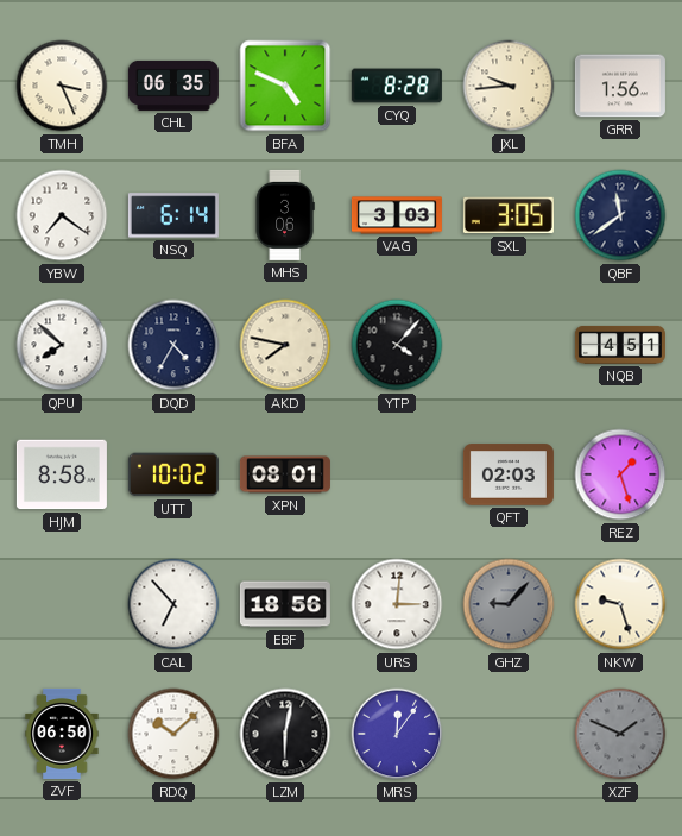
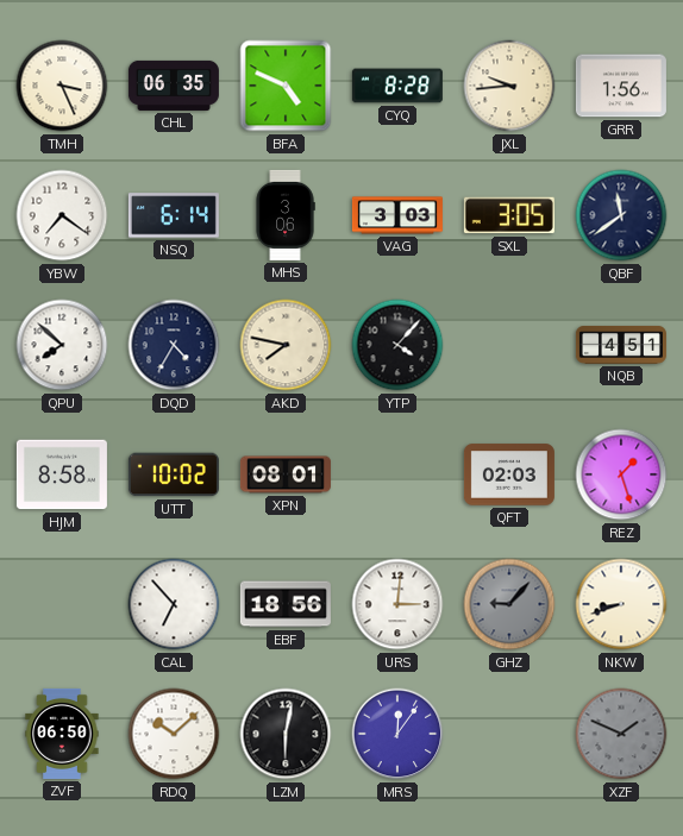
NKW: 9:27 -> 8:42 (621, 604)
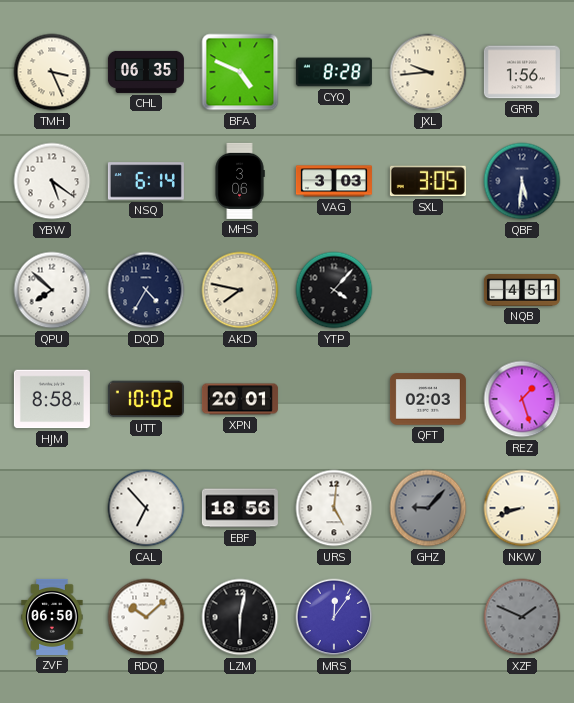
YBW: 7:21 -> 5:21 (52, 181)
QBF: 11:39 -> 5:31 (522, 181)
XPN: 08:01 -> 20:01 (240, 399)
URS: 3:01 -> 5:01 (334, 508)
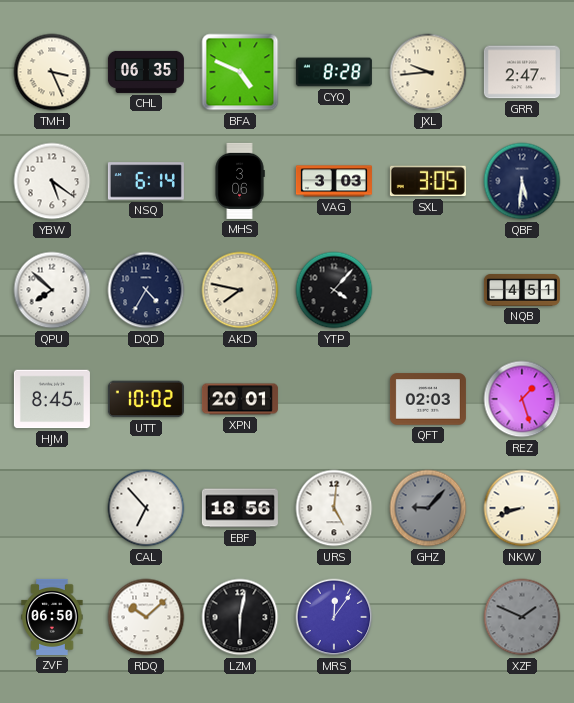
GRR: 1:56 -> 2:47 (522, 72)
HJM: 8:58 -> 8:45 (52, 399)
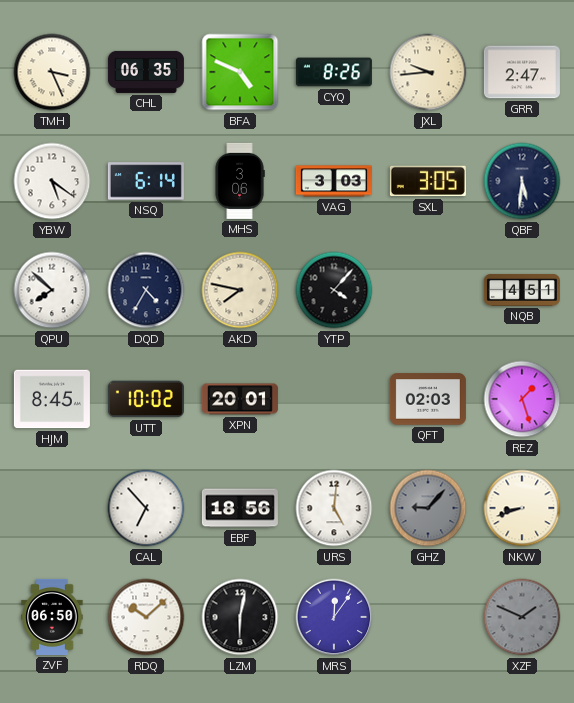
CYQ: 8:28 -> 8:26 (334, 72)
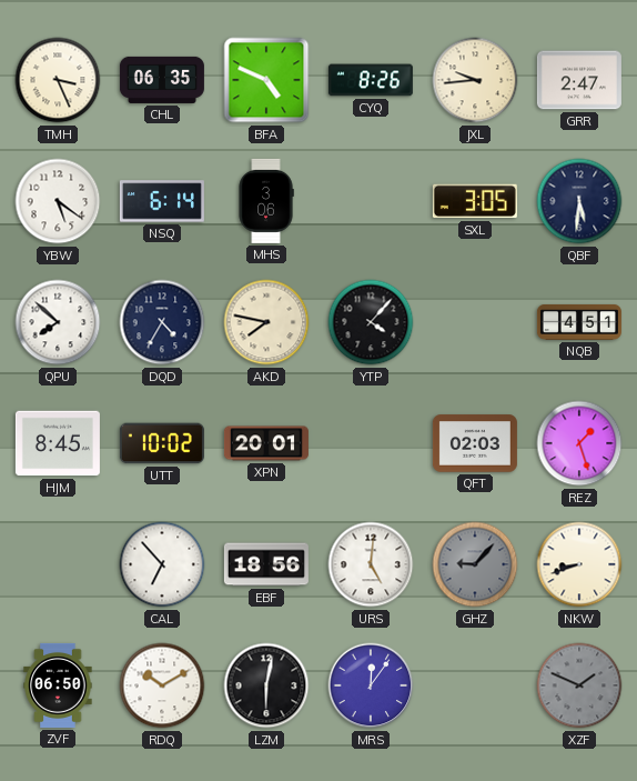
VAG: 3:03 -> none (334, 181)
RDQ: 10:08 -> 10:10 (162, 685)
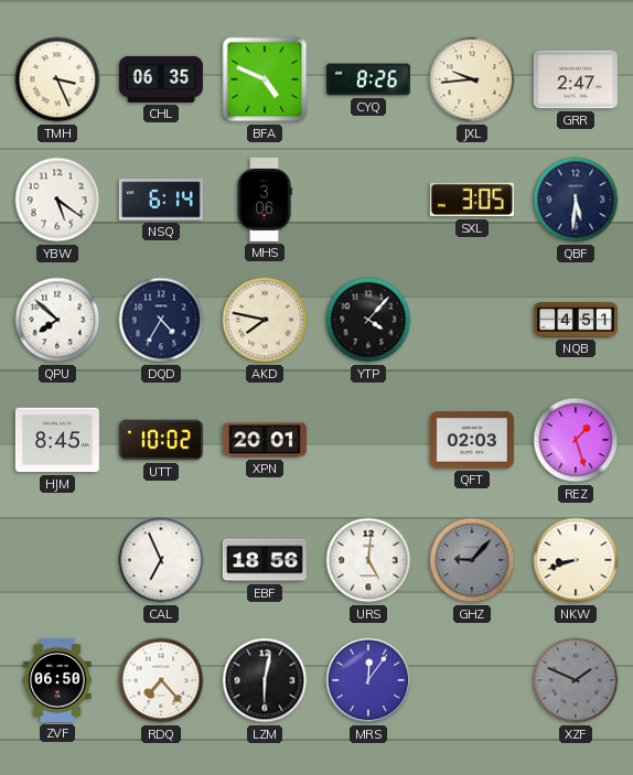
CAL: 6:53 -> 6:56 (161, 560)
RDQ: 10:10 -> 7:23 (161, 680)
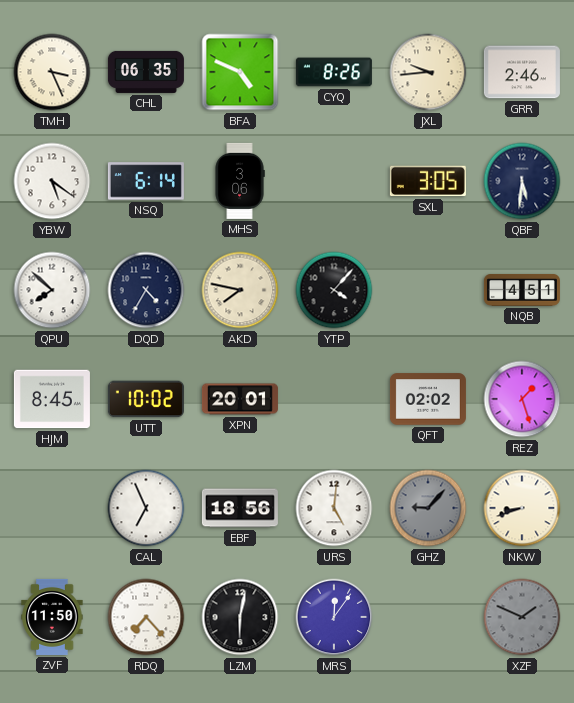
GRR: 2:47 -> 2:46 (522, 72)
QFT: 02:03 -> 02:02 (428, 399)
ZVF: 06:50 -> 11:50 (52, 617)
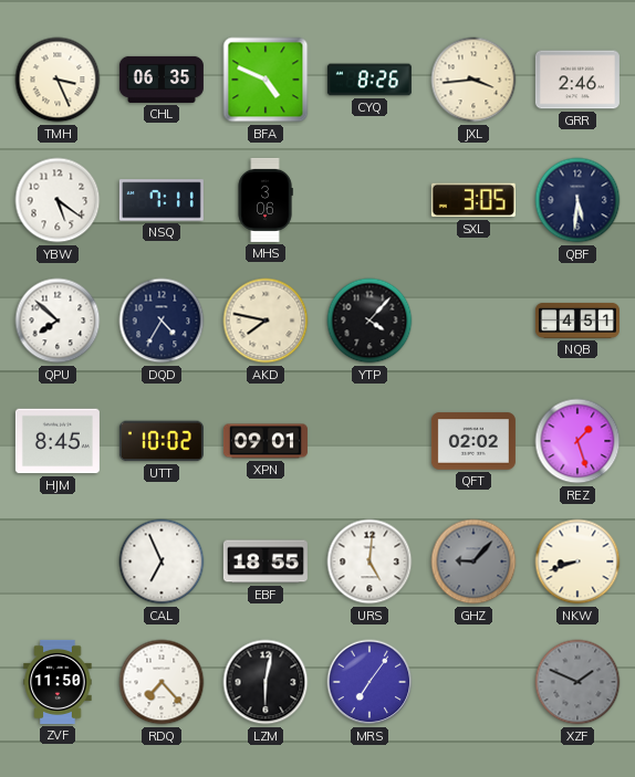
JXL: 9:44 -> 3:44 (473, 80)
NSQ: 6:14 -> 7:11 (162, 200)
XPN: 20:01 -> 09:01 (266, 441)
EBF: 18:56 -> 18:55 (266, 561)
MRS: 12:06 -> 7:06 (369, 682)
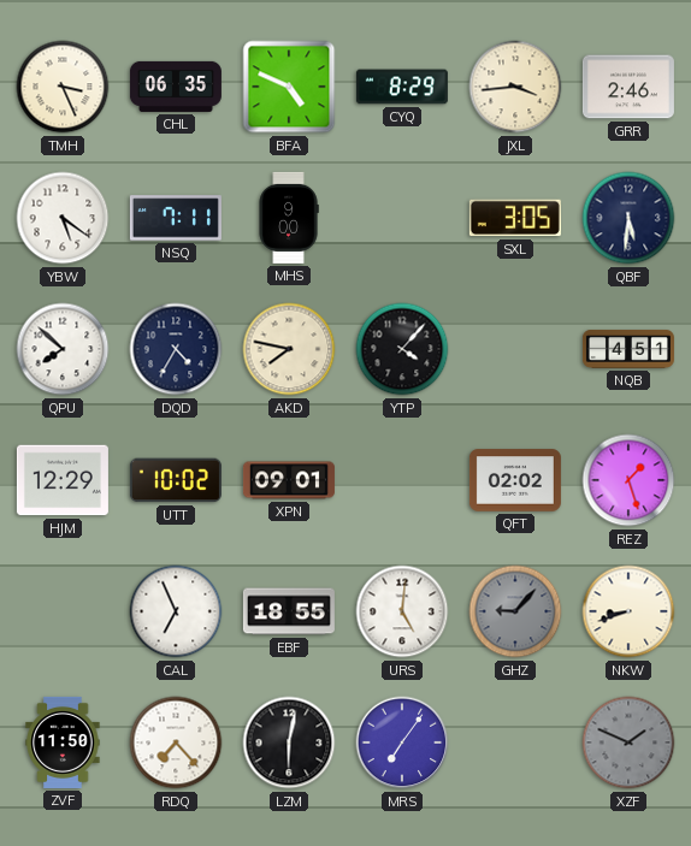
CYQ: 8:26 -> 8:29 (402, 87)
MHS: 3:06 -> 9:00 (289, 218)
HJM: 8:45 -> 12:29 (63, 480)
